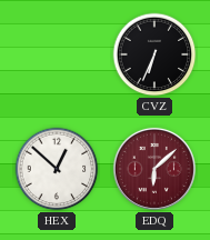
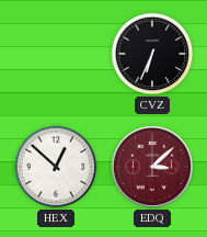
EDQ: 6:08 -> 3:08 (152, 167)
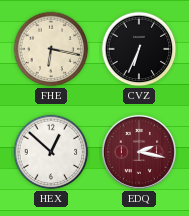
FHE: none -> 6:17 (51, 49)
EDQ: 3:08 -> 2:17 (139, 152)
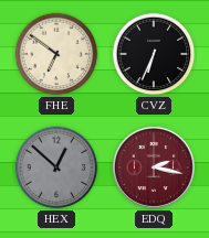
FHE: 6:17 -> 6:51 (56, 54)
HEX dial: white -> grey (56, 167)
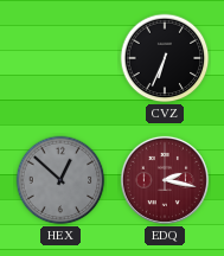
FHE: 6:51 -> none (56, 54)
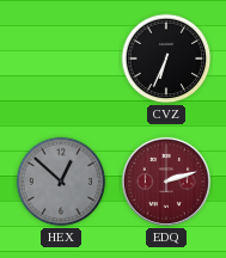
EDQ: 2:17 -> 2:12 (166, 182)
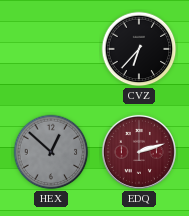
CVZ: 6:34 -> 6:37 (139, 49)
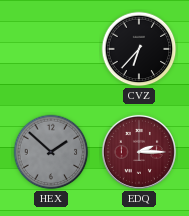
HEX: 12:52 -> 1:52 (51, 152)
EDQ: 2:12 -> 2:15 (139, 152)
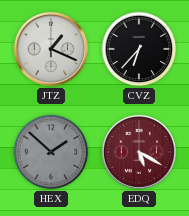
JTZ: none -> 1:19 (51, 49)
EDQ: 2:15 -> 5:20 (139, 152)
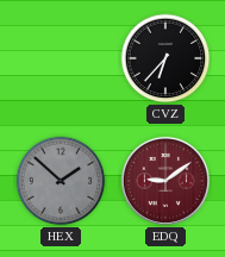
JTZ: 1:19 -> none (51, 49)
EDQ: 5:20 -> 9:09 (165, 181)
